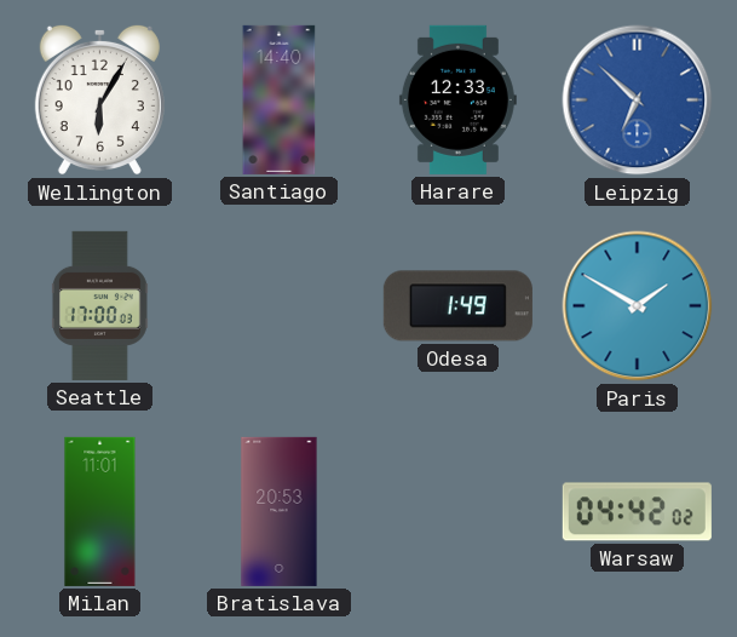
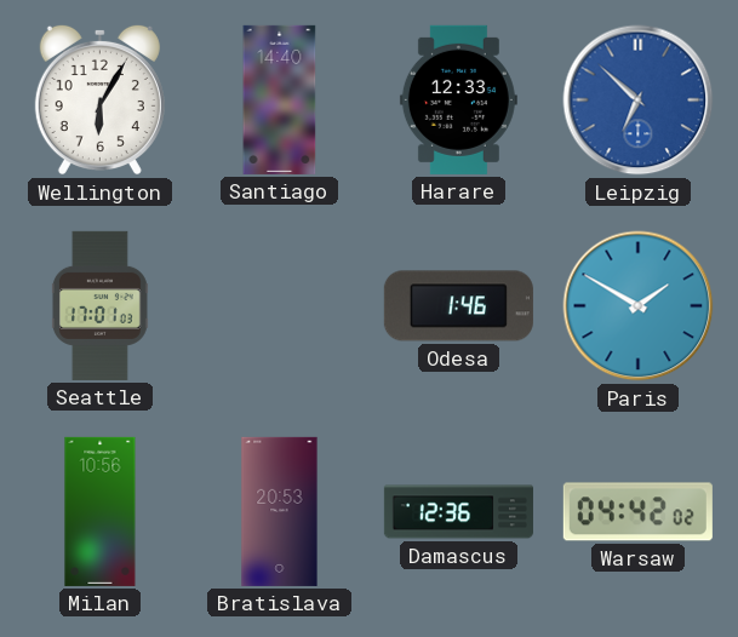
Seattle: 17:00 -> 17:01 (99, 305)
Odesa: 1:49 -> 1:46 (458, 306)
Milan: 11:01 -> 10:56 (101, 511)
Damascus: none -> 12:36 (458, 512)
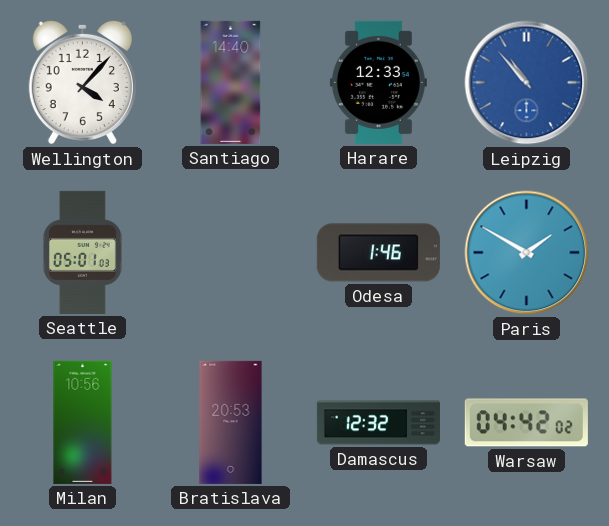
Wellington: 6:05 -> 4:07 (82, 82)
Leipzig: 6:52 -> 10:53 (527, 83)
Seattle: 17:01 -> 05:01 (82, 252)
Damascus: 12:36 -> 12:32 (378, 423)
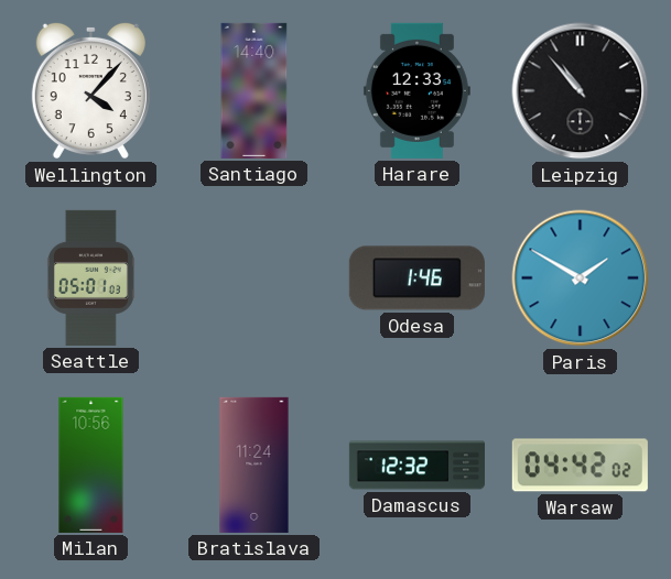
Leipzig dial: blue -> black (581, 91)
Bratislava: 20:53 -> 11:24 (255, 465)
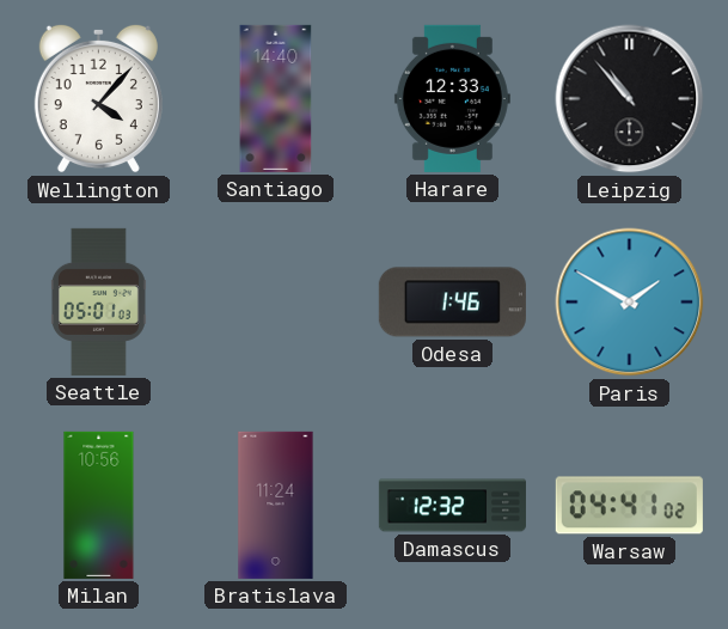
Warsaw: 04:42 -> 04:41 (629, 506)
